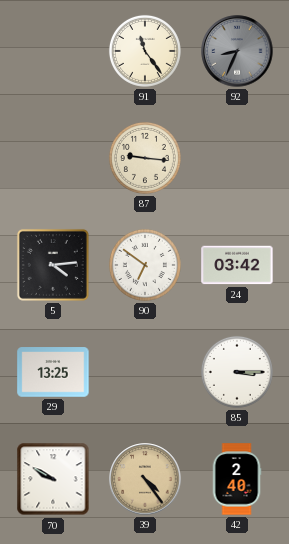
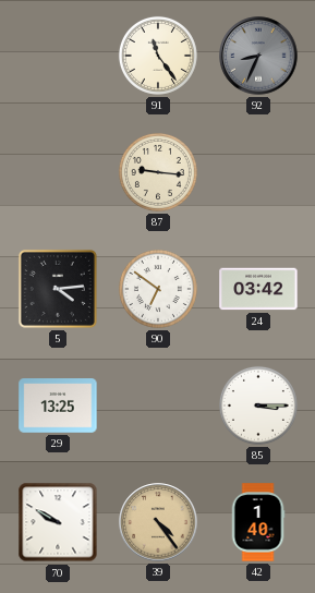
42: 2:40 -> 1:40 (258, 522)
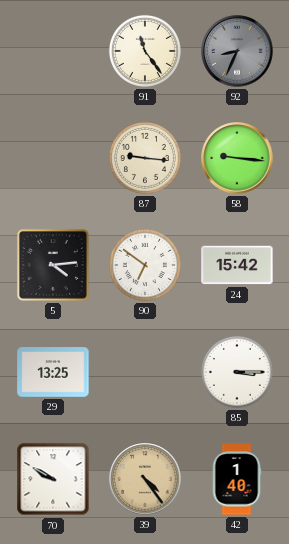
58: none -> 9:16 (237, 158)
24: 03:42 -> 15:42 (237, 265)
